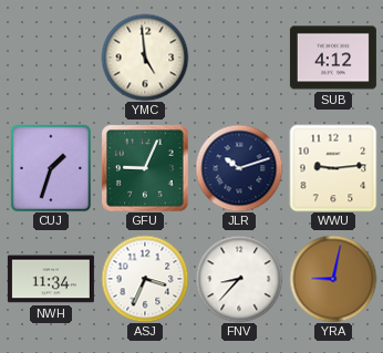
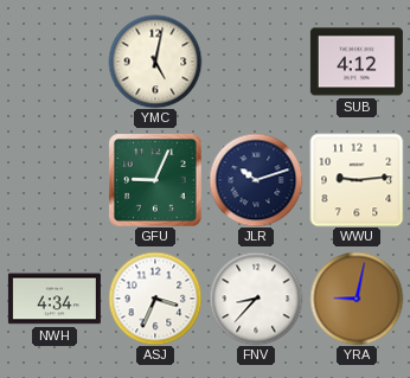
YMC: 4:59 -> 5:02 (155, 62)
CUJ: 1:33 -> none (51, 168)
NWH: 11:34 -> 4:34 (55, 299)
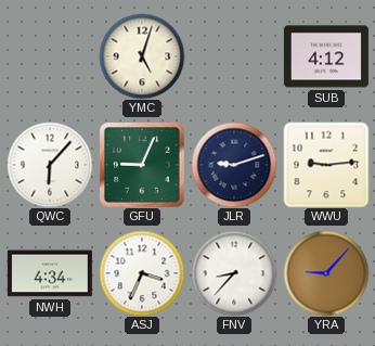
YMC: 5:02 -> 5:03 (142, 56)
QWC: none -> 6:07 (50, 165)
JLR: 10:12 -> 9:12 (234, 165)
YRA: 9:02 -> 9:07 (326, 273)
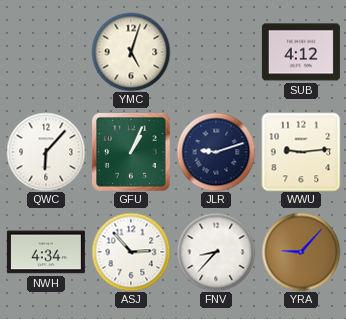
GFU: 9:04 -> 1:04 (131, 152)
ASJ: 3:34 -> 2:53 (131, 252)
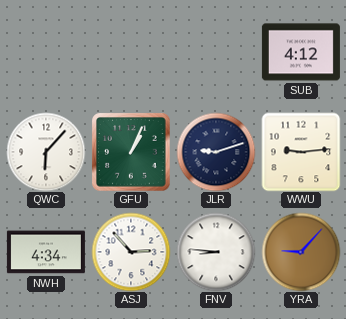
YMC: 5:03 -> none (131, 52)
FNV: 8:37 -> 8:46 (216, 252)
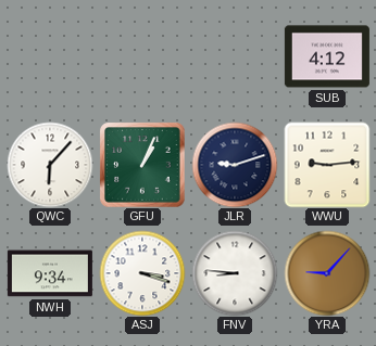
NWH: 4:34 -> 9:34 (50, 273)
ASJ: 2:53 -> 3:18 (142, 273)
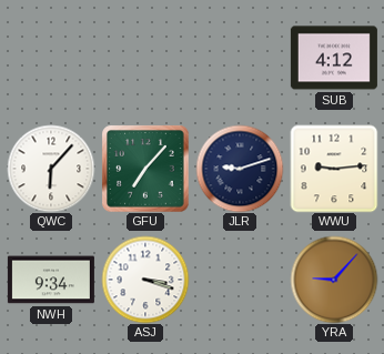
GFU: 1:04 -> 7:07 (145, 169)
FNV: 8:46 -> none (235, 273)
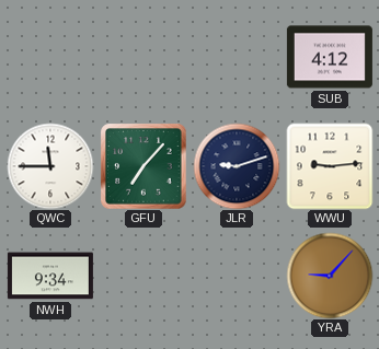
QWC: 6:07 -> 11:45 (50, 166)
ASJ: 3:18 -> none (145, 280)
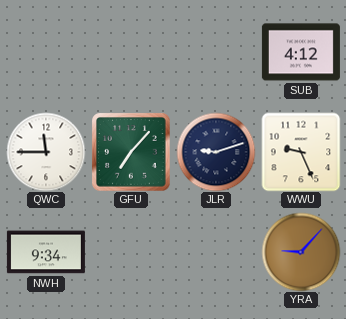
WWU: 9:14 -> 9:26 (301, 152)
